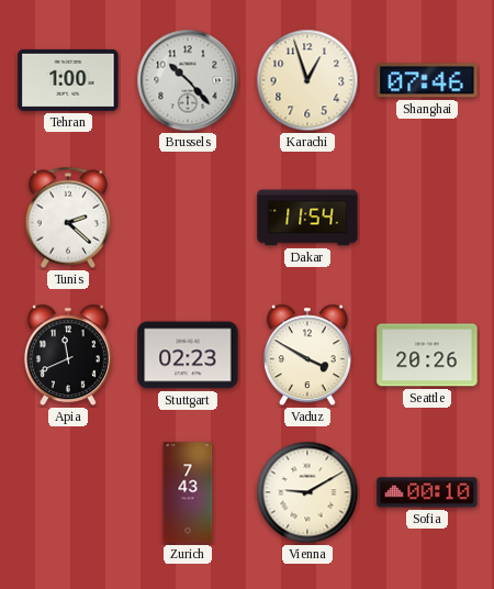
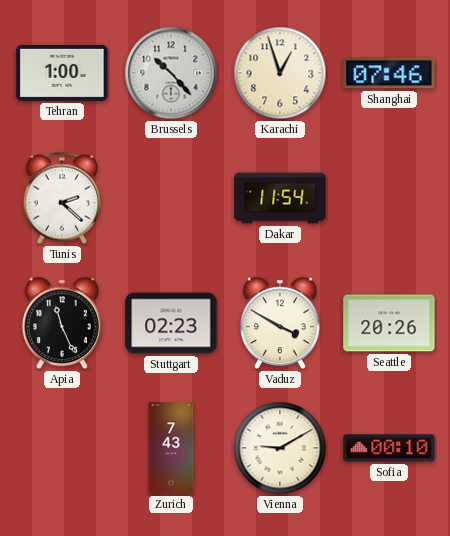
Apia: 11:41 -> 11:26 (62, 323)
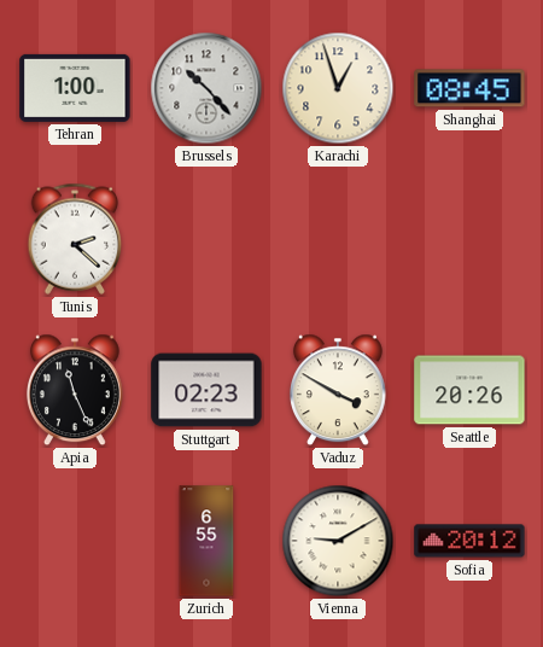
Shanghai: 07:46 -> 08:45 (469, 88)
Dakar: 11:54 -> none (280, 198)
Zurich: 7:43 -> 6:55 (206, 541)
Sofia: 00:10 -> 20:12 (469, 541)
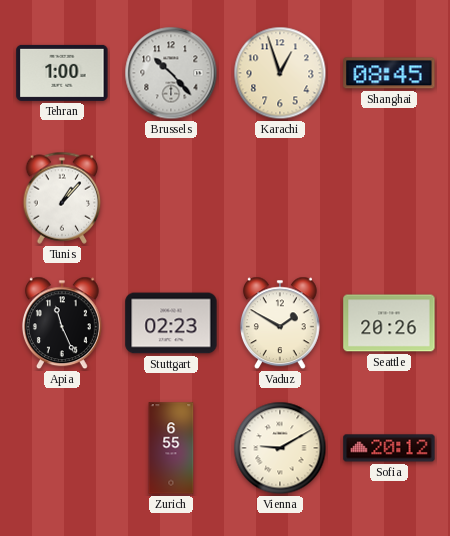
Tunis: 2:22 -> 1:07 (62, 198)
Vaduz: 3:50 -> 1:50 (280, 323)
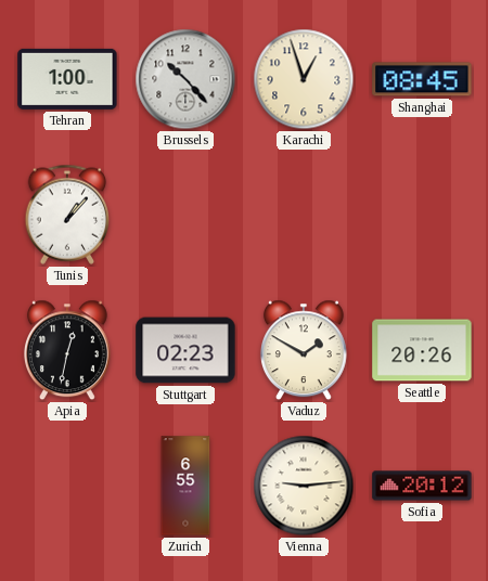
Apia: 11:26 -> 12:32 (67, 350)
Vienna: 9:10 -> 9:14 (304, 486)
